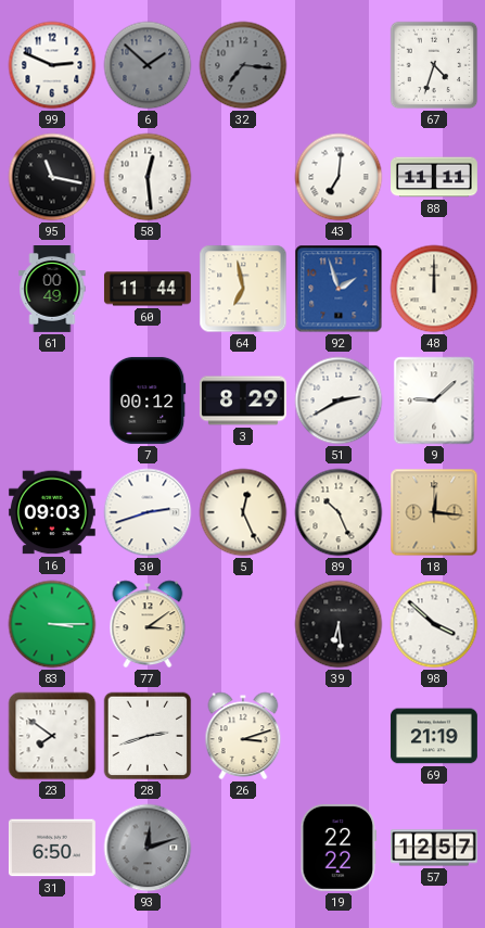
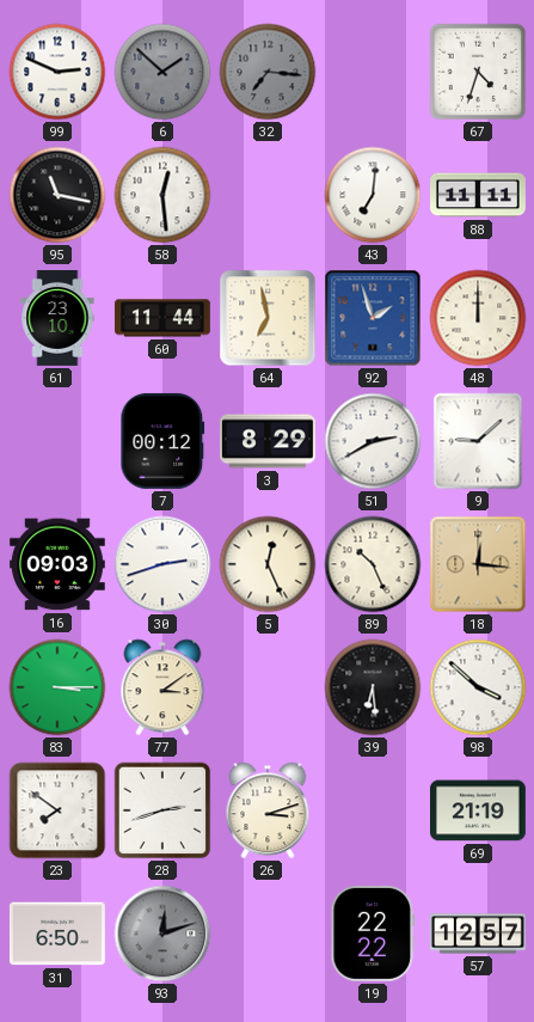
61: 00:49 -> 23:10 (57, 319)
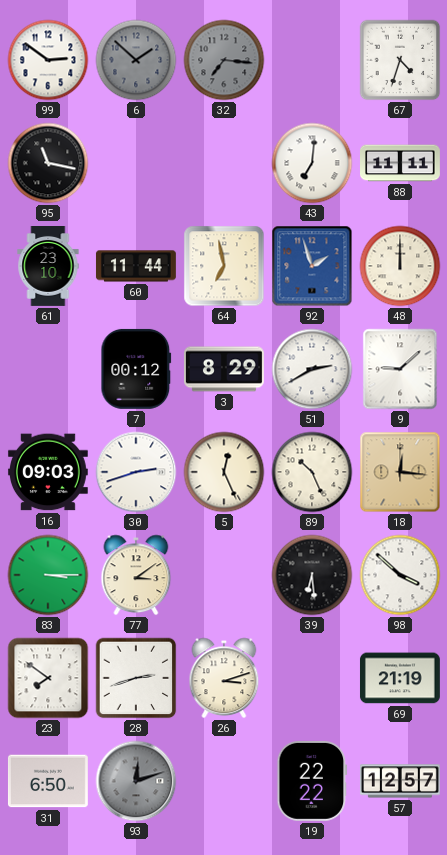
99: 2:49 -> 2:51 (48, 60)
58: 12:29 -> none (162, 195)
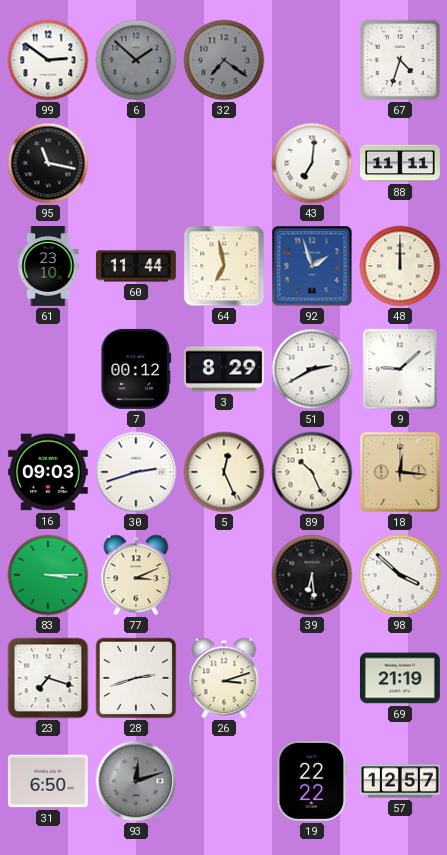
32: 7:16 -> 7:21 (224, 60)
77: 3:09 -> 3:11 (136, 575)
23: 7:51 -> 7:18 (48, 678)
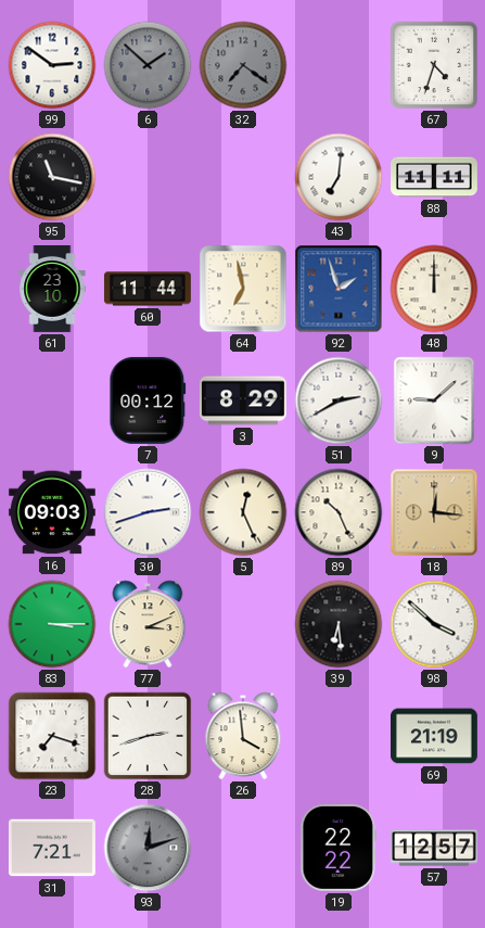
26: 3:12 -> 3:59 (243, 736)
31: 6:50 -> 7:21 (52, 848)
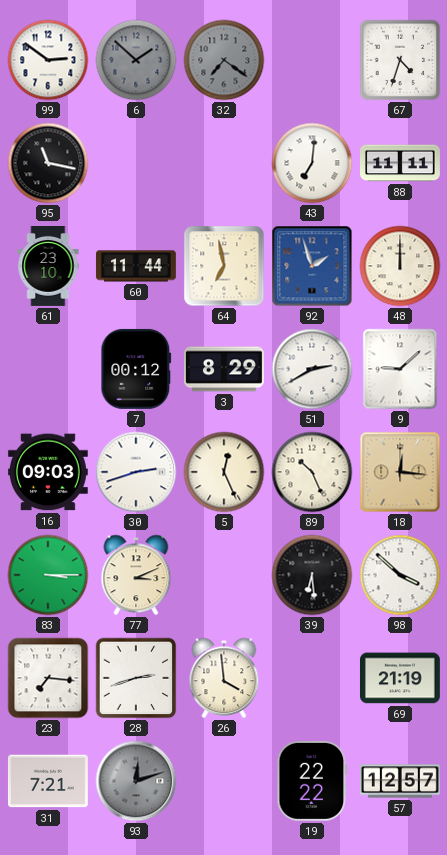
23: 7:18 -> 7:16 (48, 678)
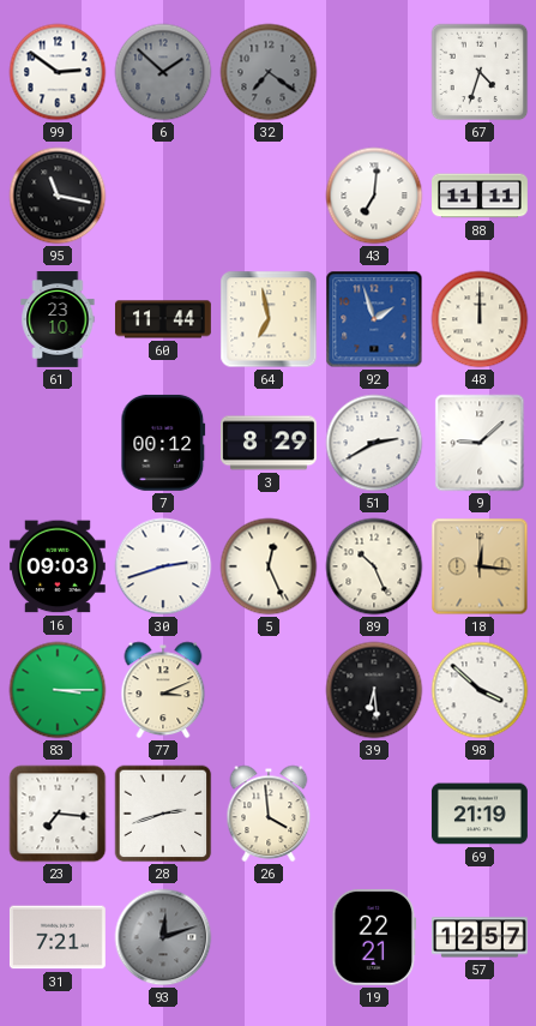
19: 22:22 -> 22:21 (374, 937)
